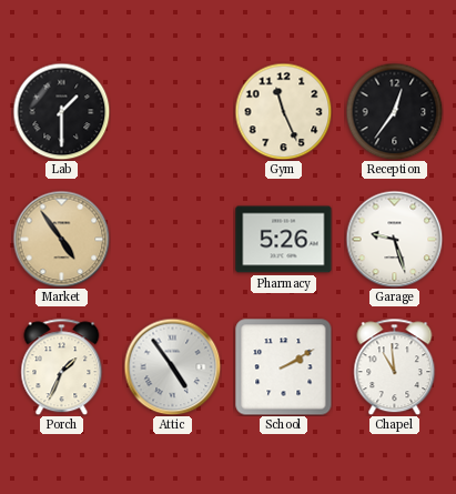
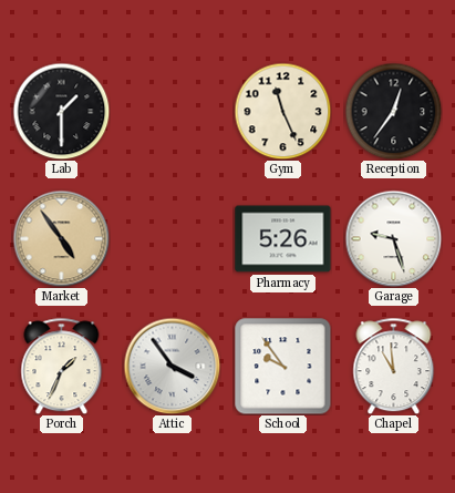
Attic: 4:54 -> 3:54 (172, 366)
School: 2:10 -> 9:54 (283, 367)
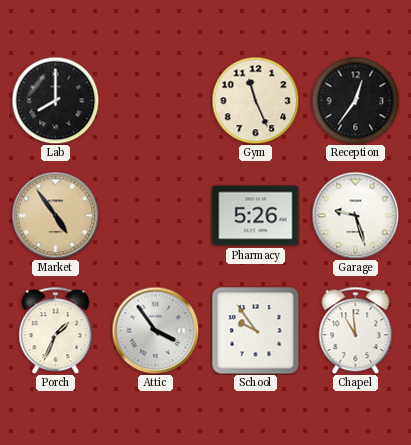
Lab: 1:30 -> 8:00 (55, 100)
